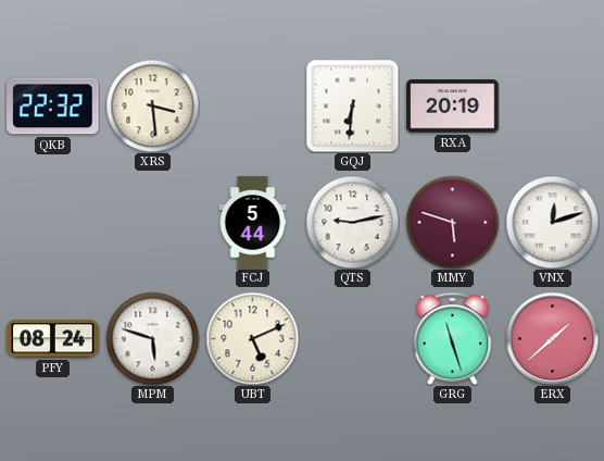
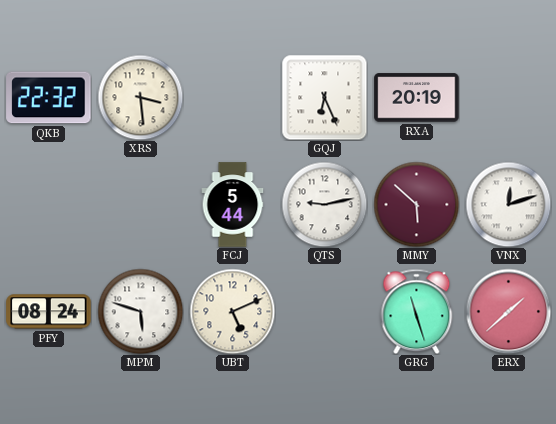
GQJ: 6:31 -> 6:26 (324, 97)
MMY: 5:48 -> 5:52 (416, 204)
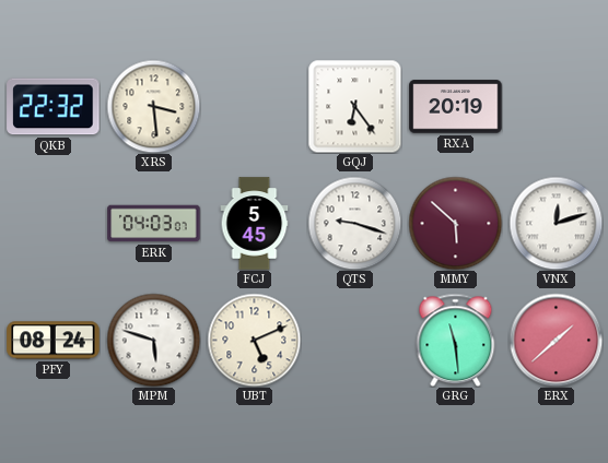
GQJ: 6:26 -> 6:24 (354, 106)
ERK: none -> 04:03 (154, 224)
FCJ: 5:44 -> 5:45 (255, 224)
QTS: 9:13 -> 9:18 (354, 223)
GRG: 11:27 -> 11:29 (456, 340)
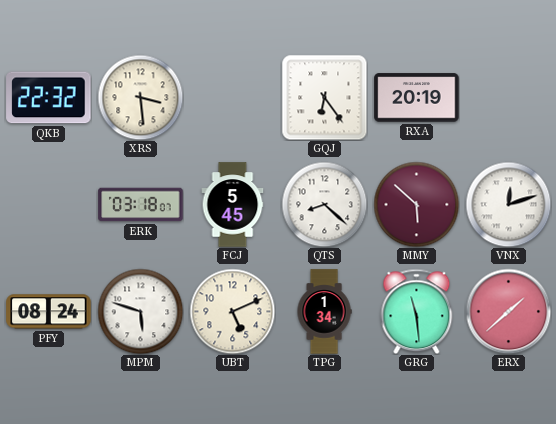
ERK: 04:03 -> 03:18 (141, 205)
QTS: 9:18 -> 8:22 (324, 204)
TPG: none -> 1:34 (324, 312)
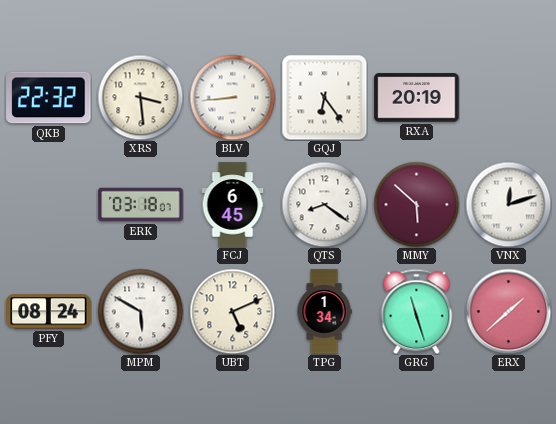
BLV: none -> 8:44 (232, 97)
FCJ: 5:45 -> 6:45 (233, 205)
QTS: 8:22 -> 8:21 (324, 204)
MPM: 5:48 -> 5:50 (140, 311)
GRG: 11:29 -> 11:27 (417, 311)
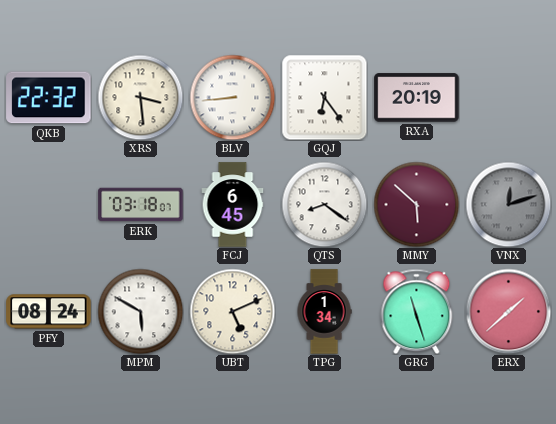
VNX dial: white -> grey (508, 204)
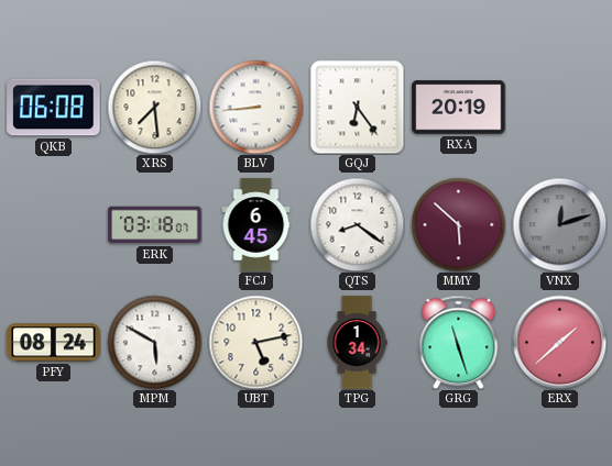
QKB: 22:32 -> 06:08 (54, 108)
XRS: 3:29 -> 7:29 (154, 107)
UBT: 5:11 -> 5:13 (255, 342)
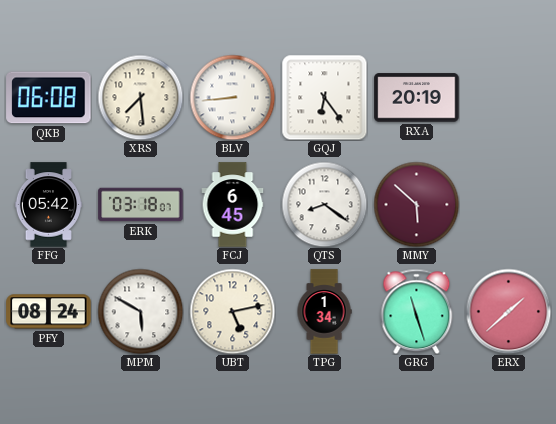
FFG: none -> 05:42 (49, 205)
VNX: 12:12 -> none (559, 224)
